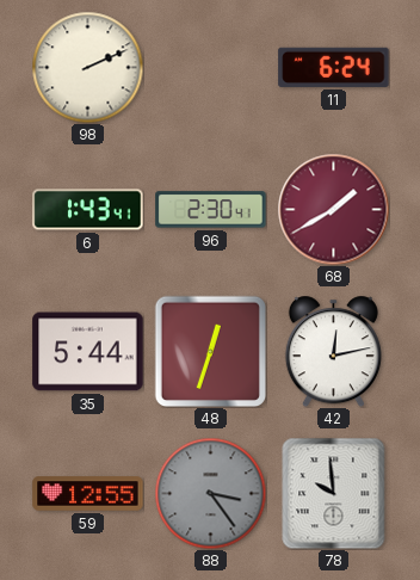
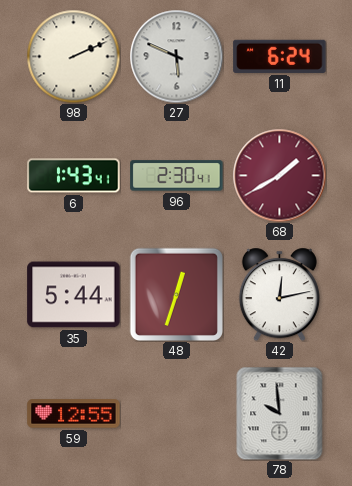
27: none -> 5:49 (176, 56)
88: 3:24 -> none (210, 493)
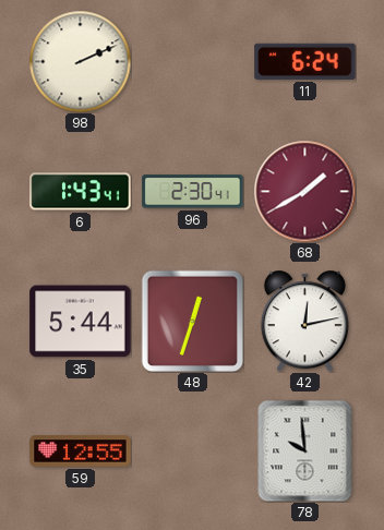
27: 5:49 -> none (176, 56)
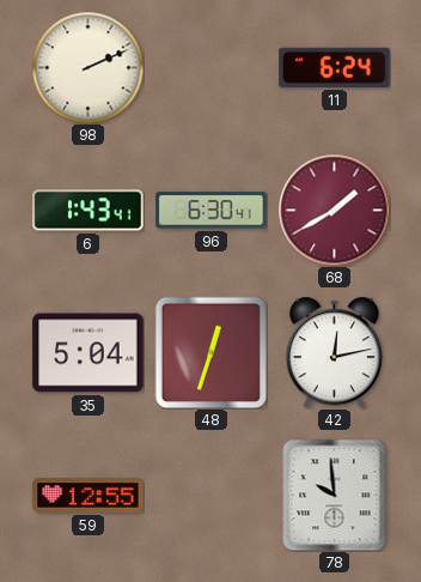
96: 2:30 -> 6:30 (212, 211)
35: 5:44 -> 5:04 (89, 353)
